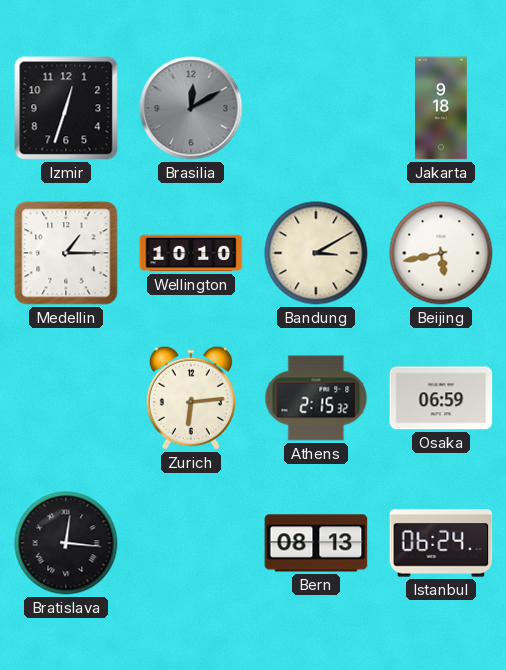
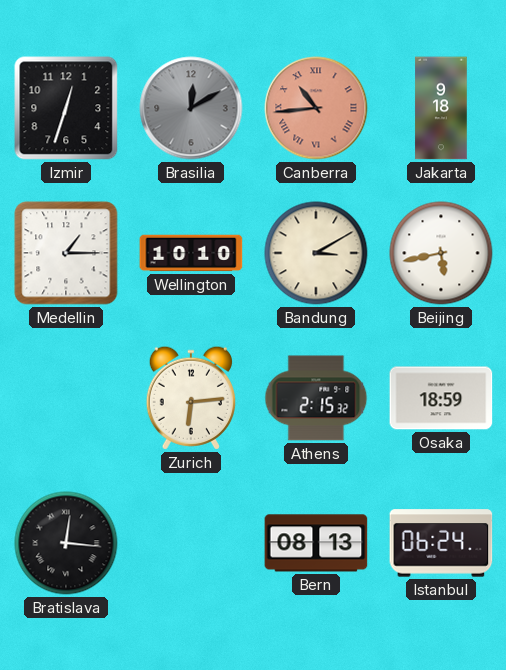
Canberra: none -> 10:44 (316, 108)
Osaka: 06:59 -> 18:59 (441, 398)
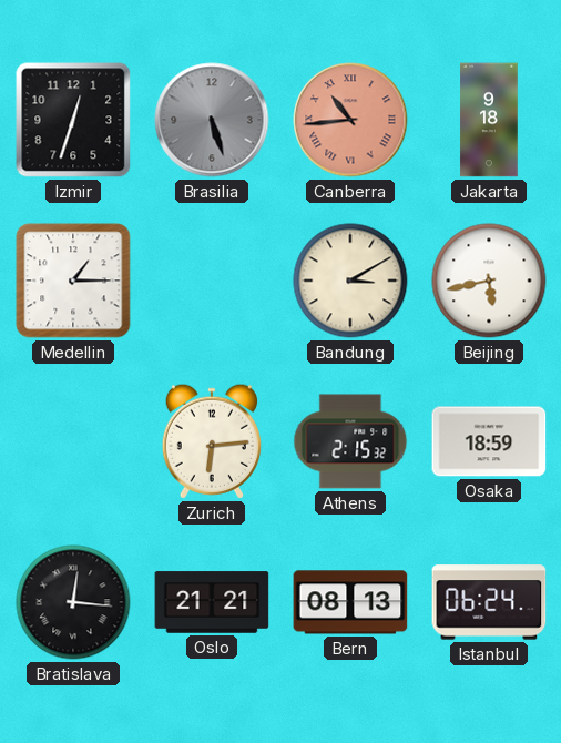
Brasilia: 12:10 -> 5:27 (212, 120)
Wellington: 10:10 -> none (191, 253)
Oslo: none -> 21:21 (212, 602)
